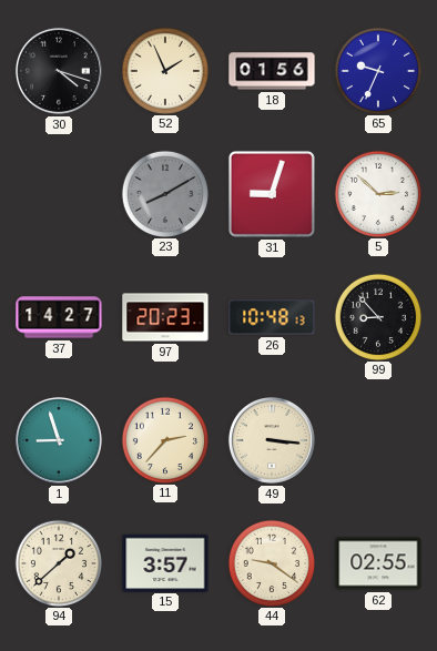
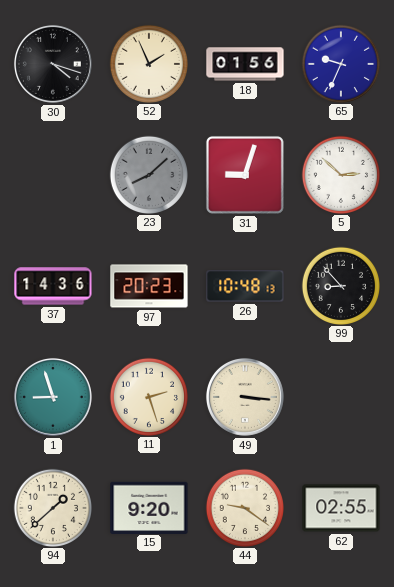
23: 8:10 -> 8:08 (148, 174)
37: 14:27 -> 14:36 (53, 286)
11: 2:37 -> 2:27 (148, 396)
15: 3:57 -> 9:20 (149, 507)
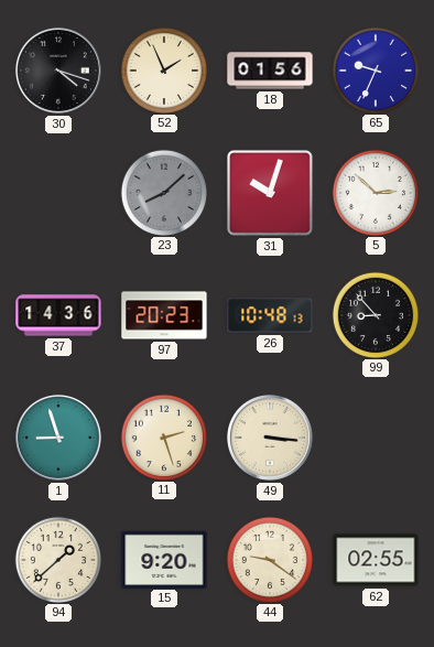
31: 9:03 -> 10:03 (270, 193)
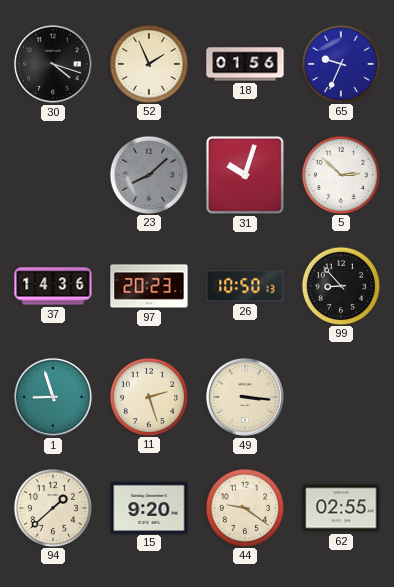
26: 10:48 -> 10:50 (245, 286)
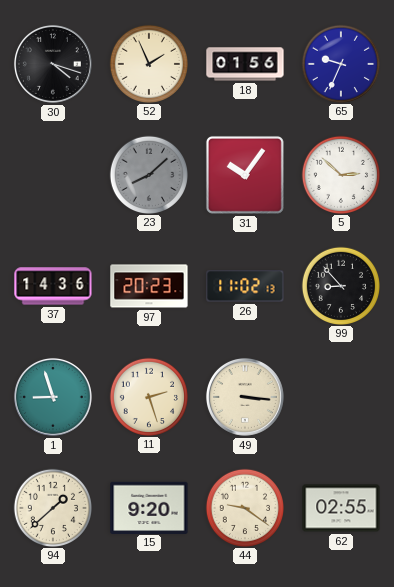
31: 10:03 -> 10:06 (245, 175)
26: 10:50 -> 11:02 (245, 286)
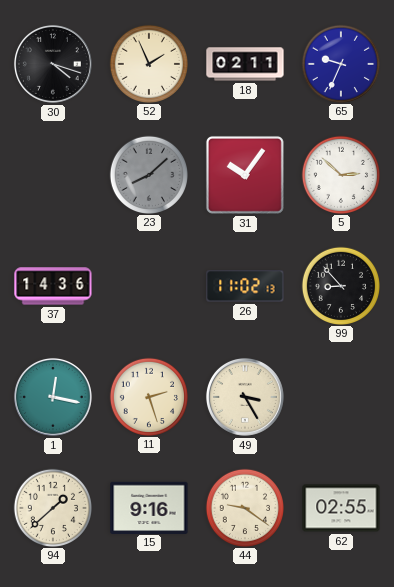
18: 01:56 -> 02:11 (245, 64)
97: 20:23 -> none (149, 286)
1: 8:57 -> 12:17 (53, 397)
49: 3:16 -> 3:25 (245, 397)
15: 9:20 -> 9:16 (149, 507)
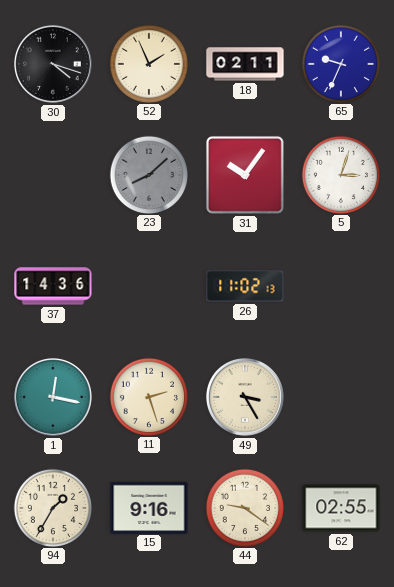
5: 2:52 -> 3:03 (340, 174)
99: 8:53 -> none (340, 285)
94: 1:38 -> 1:35 (52, 507)
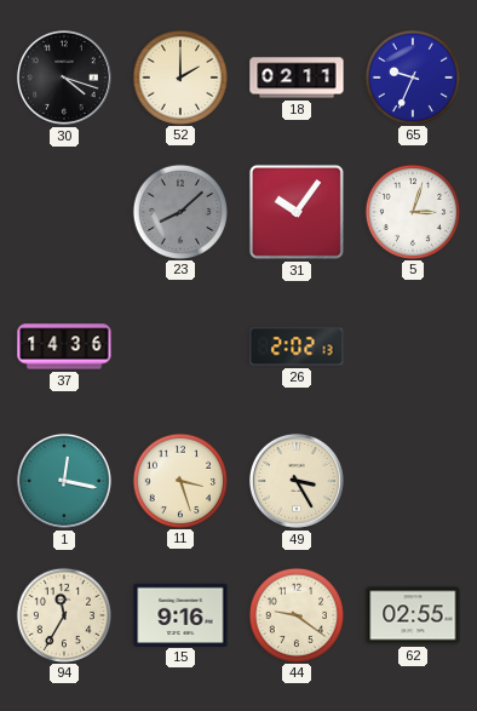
52: 1:56 -> 2:00 (179, 76)
26: 11:02 -> 2:02 (297, 346)
11: 2:27 -> 3:27 (179, 480)
94: 1:35 -> 11:35 (63, 614)
